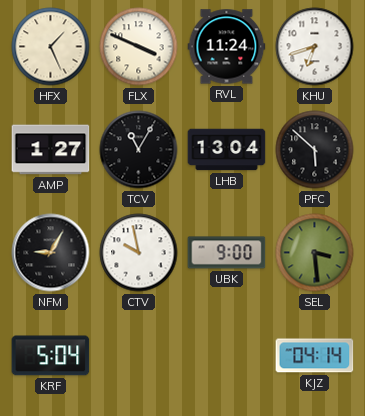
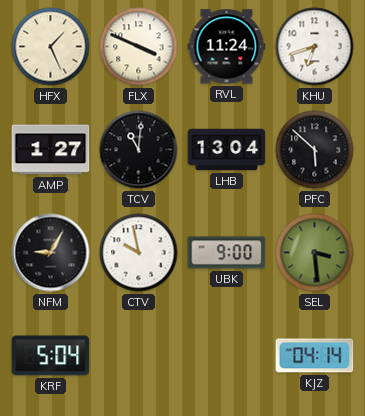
TCV: 11:05 -> 11:01 (139, 150)
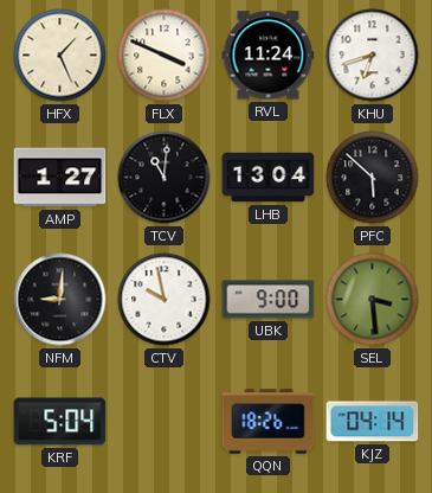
NFM: 9:05 -> 9:01 (60, 300)
QQN: none -> 18:26 (269, 422)
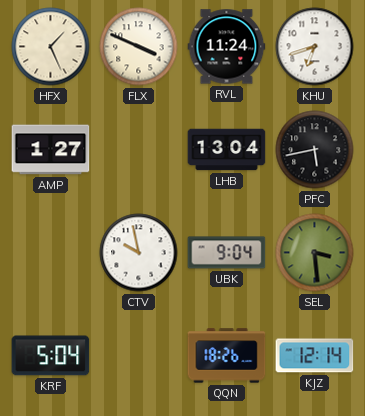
TCV: 11:01 -> none (165, 178)
PFC: 5:52 -> 5:43 (315, 150)
NFM: 9:01 -> none (60, 300)
UBK: 9:00 -> 9:04 (227, 253)
KJZ: 04:14 -> 12:14 (315, 356)
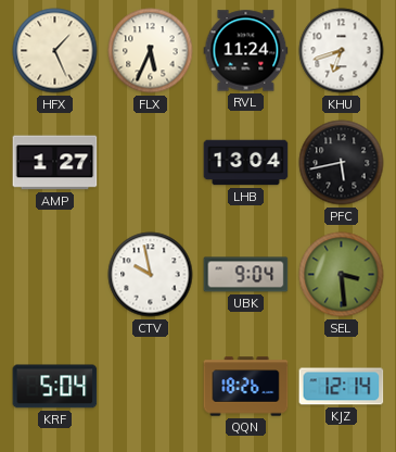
FLX: 3:49 -> 5:34 (151, 51)
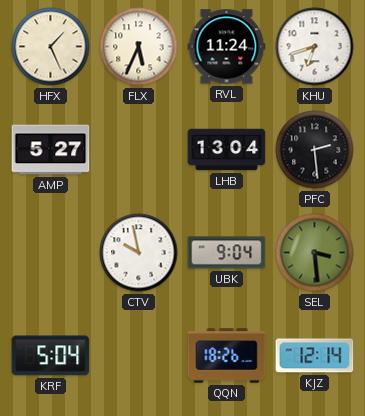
AMP: 1:27 -> 5:27 (51, 150)
PFC: 5:43 -> 2:29 (315, 150)
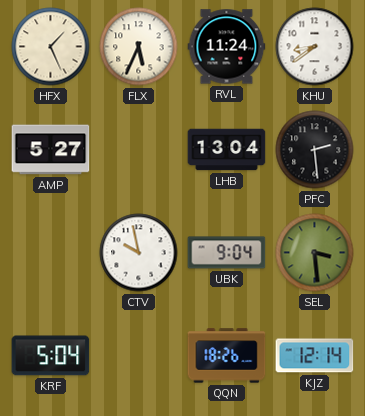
KHU: 6:42 -> 8:39 (315, 47)
